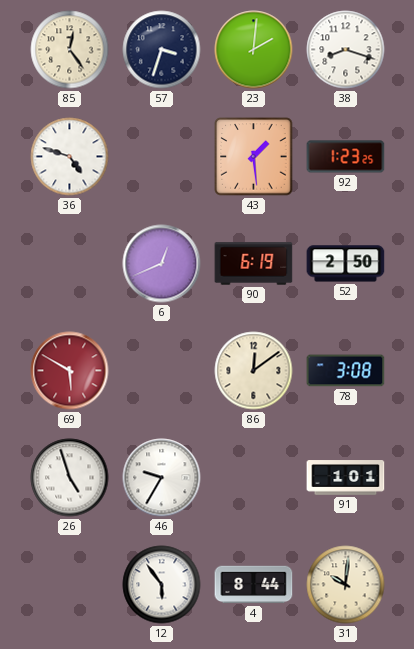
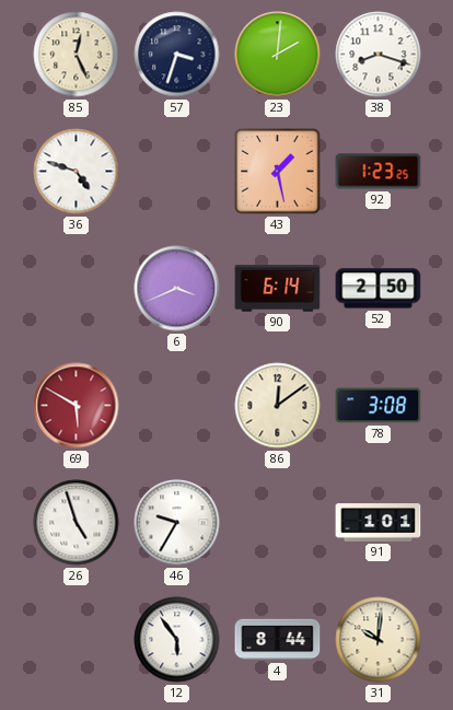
85: 12:24 -> 12:26 (77, 55)
43: 1:29 -> 1:28 (278, 172)
6: 12:41 -> 3:41 (177, 289)
90: 6:19 -> 6:14 (278, 289)
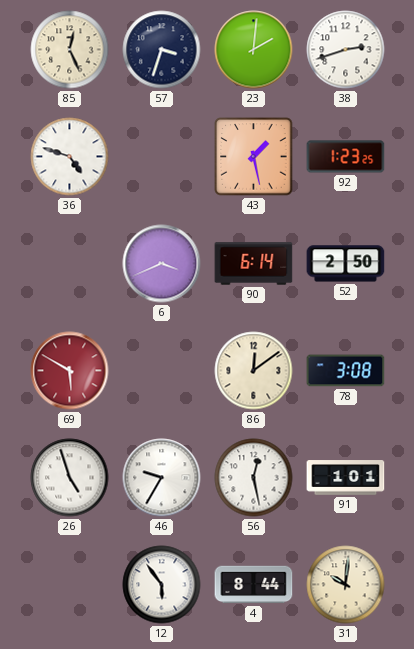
38: 8:18 -> 2:42 (346, 50)
56: none -> 12:28 (254, 478)
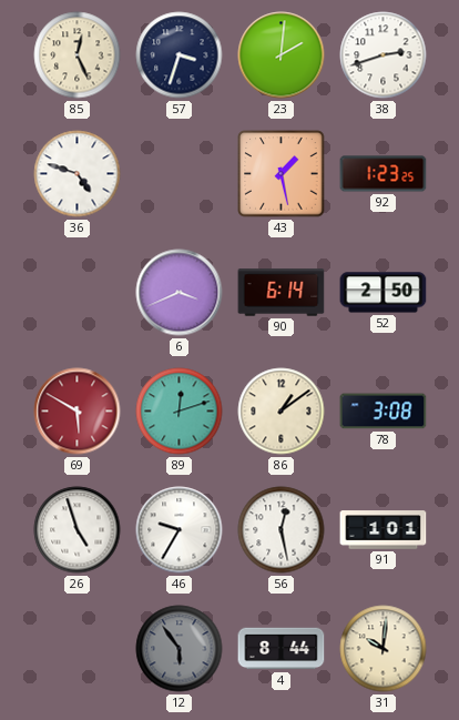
89: none -> 12:12 (180, 412)
86: 12:09 -> 1:09 (282, 412)
12 dial: white -> grey (180, 649)
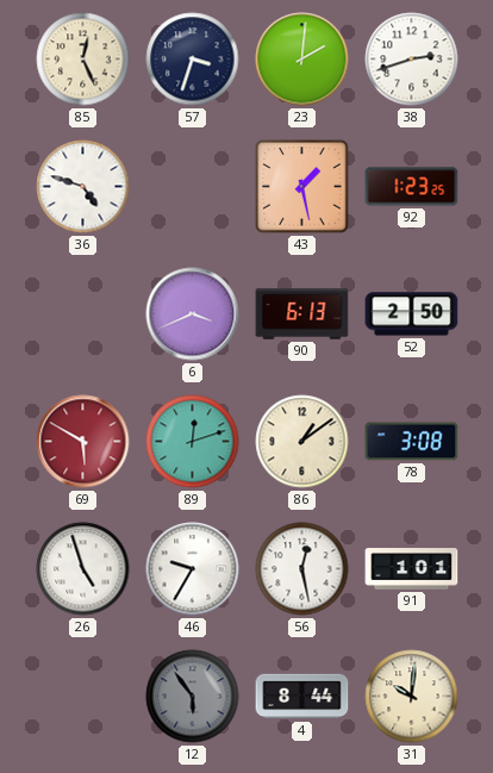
90: 6:14 -> 6:13 (302, 314)
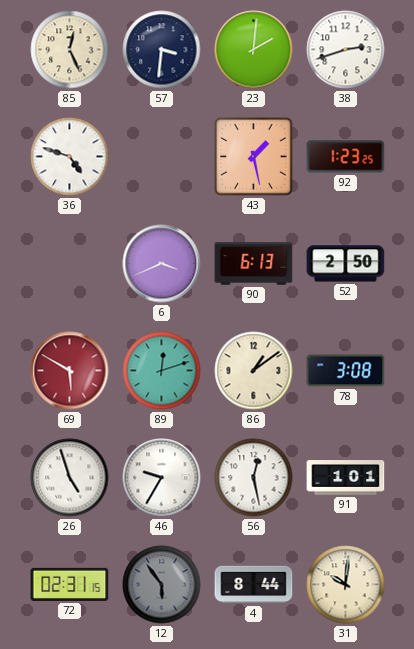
57: 3:33 -> 3:31 (162, 50)
72: none -> 02:31 (70, 584)
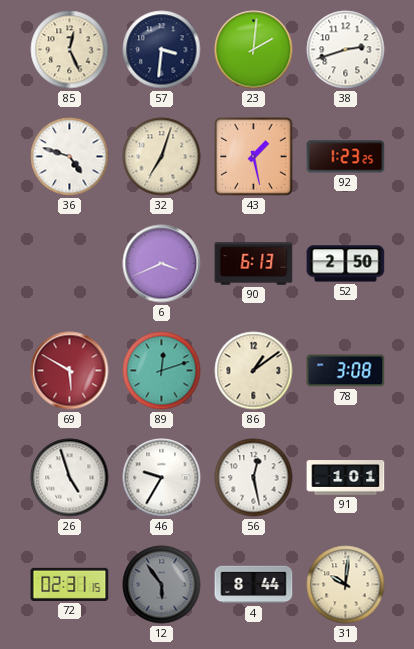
32: none -> 7:03 (162, 157)
